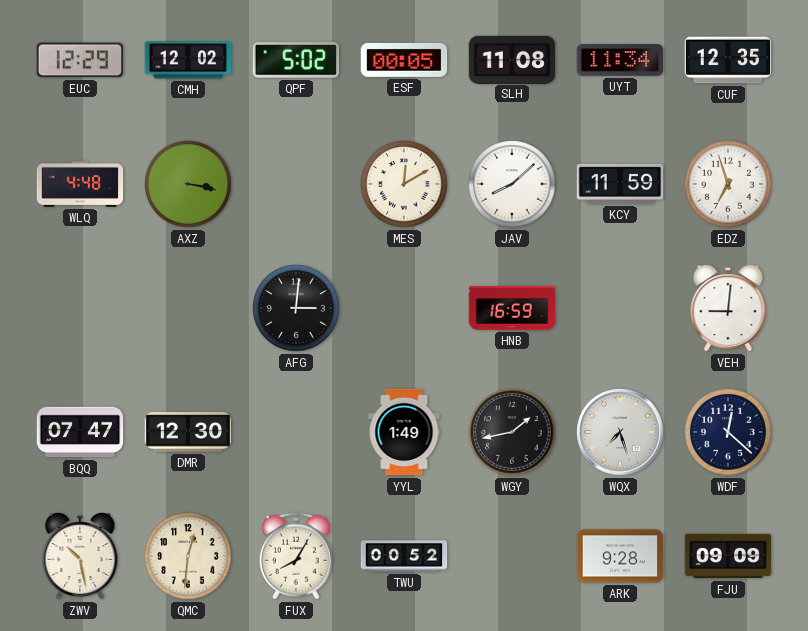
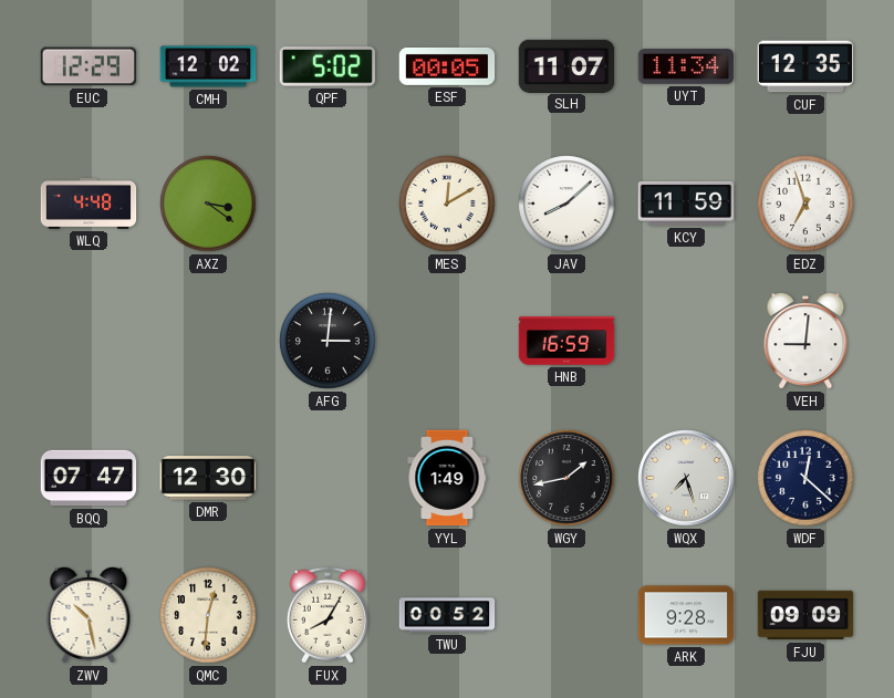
SLH: 11:08 -> 11:07 (566, 65)
AXZ: 3:17 -> 3:21 (208, 204)
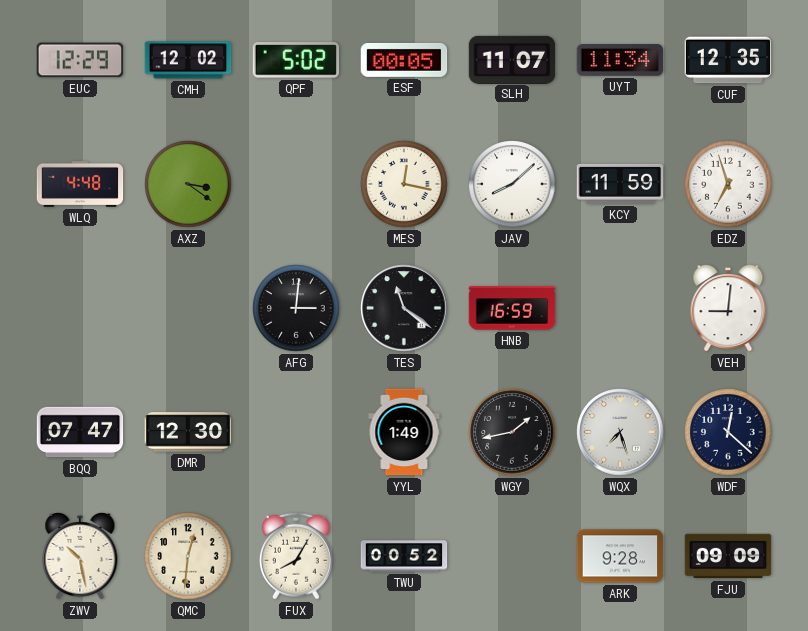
MES: 12:10 -> 12:17 (404, 184)
TES: none -> 11:21 (404, 308)
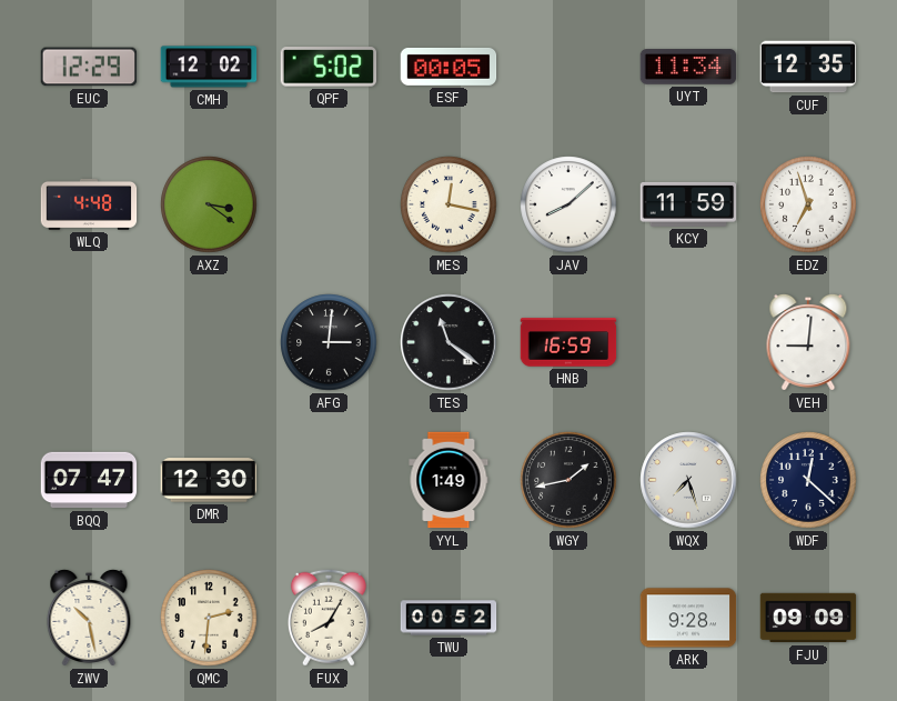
SLH: 11:07 -> none (512, 59)
QMC: 12:31 -> 2:31 (209, 618)
